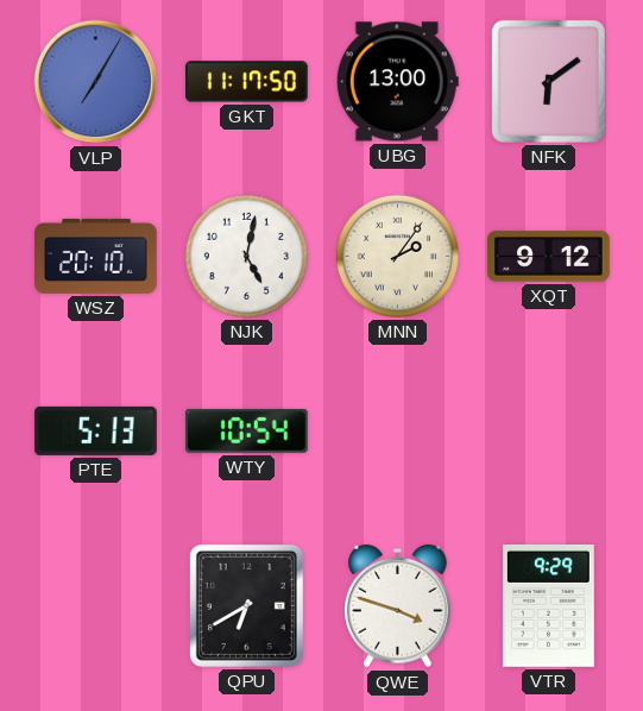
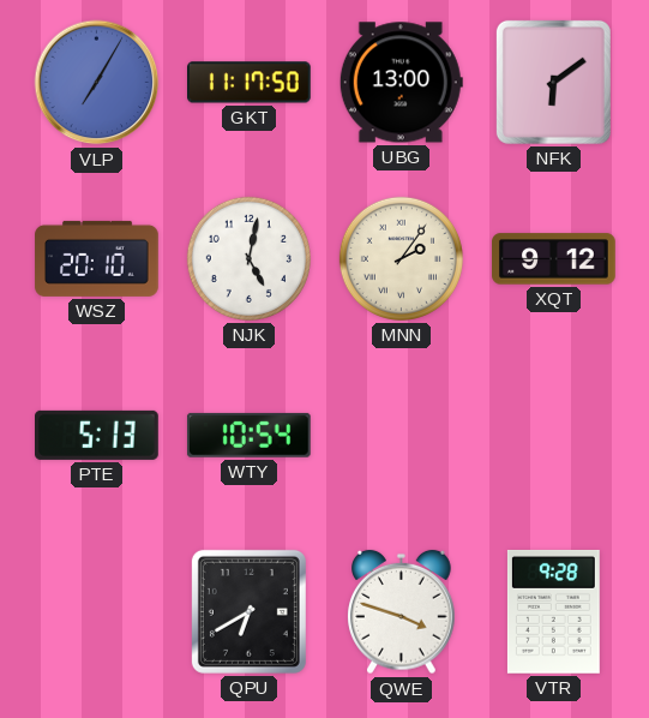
VTR: 9:29 -> 9:28 (553, 611)
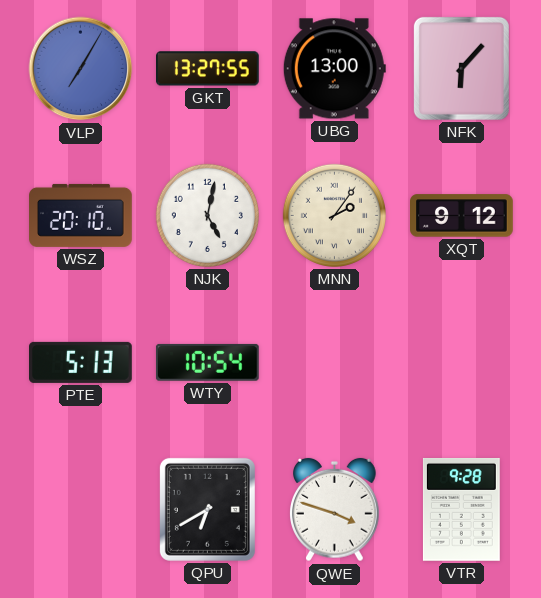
GKT: 11:17 -> 13:27 (208, 69)
NFK: 6:09 -> 6:07 (461, 68)
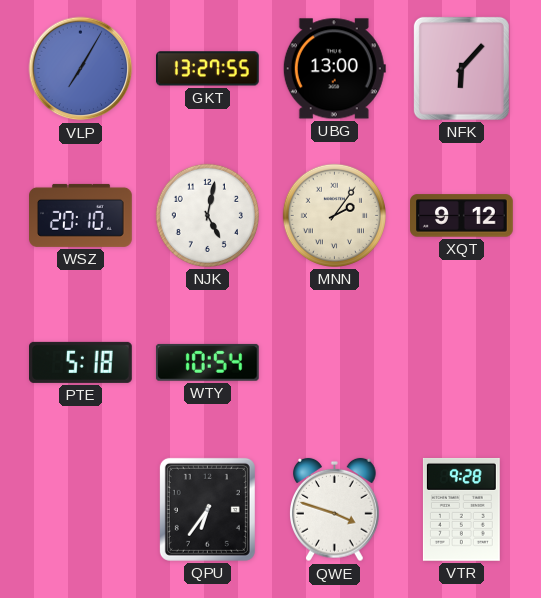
PTE: 5:13 -> 5:18 (81, 362)
QPU: 6:40 -> 6:36 (207, 509)
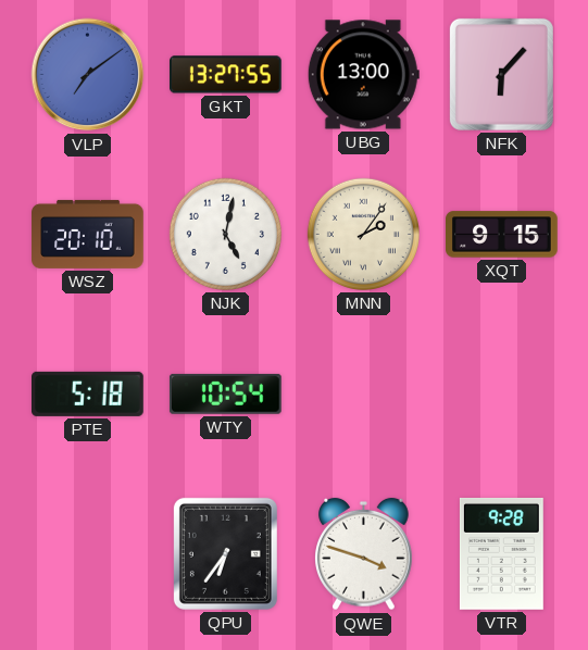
VLP: 7:05 -> 7:09 (88, 75)
XQT: 9:12 -> 9:15 (502, 235)
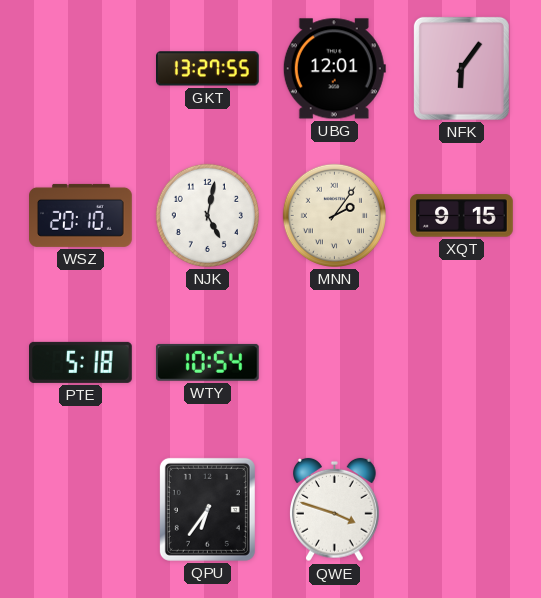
VLP: 7:09 -> none (88, 75)
UBG: 13:00 -> 12:01 (334, 69)
NFK: 6:07 -> 6:06 (461, 68)
VTR: 9:28 -> none (501, 553)
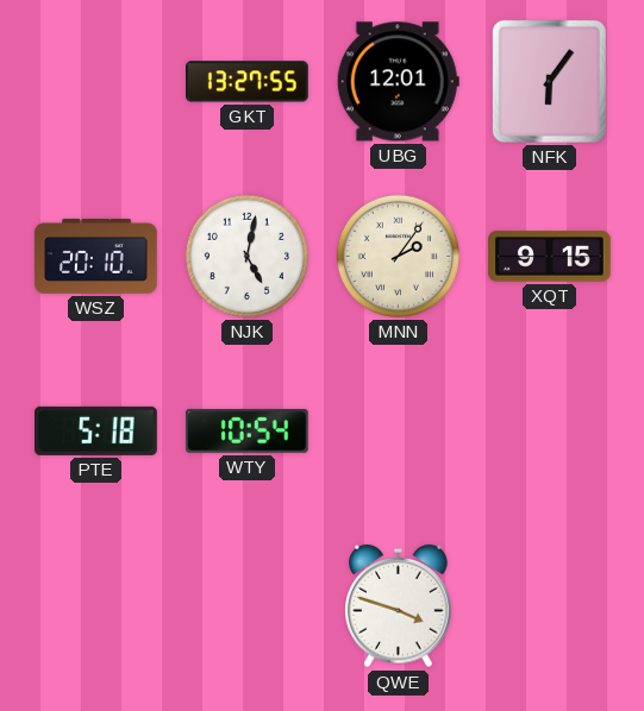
QPU: 6:36 -> none (207, 509)
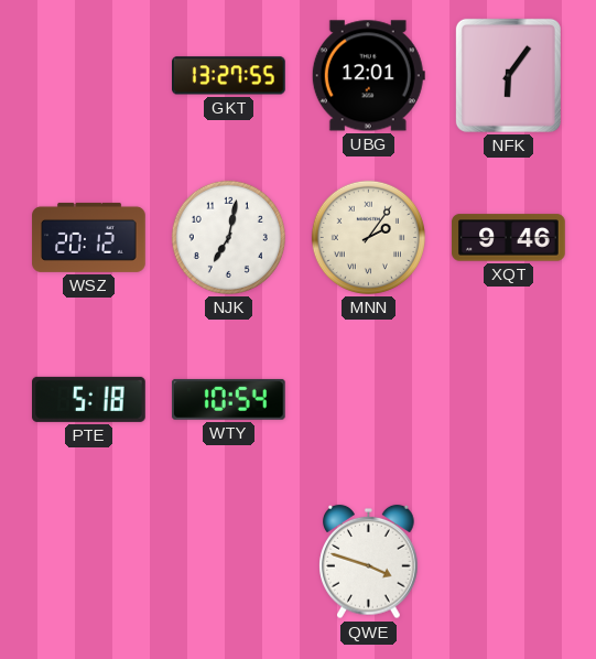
WSZ: 20:10 -> 20:12 (89, 237)
NJK: 5:02 -> 7:02 (228, 237)
XQT: 9:15 -> 9:46 (509, 238)
